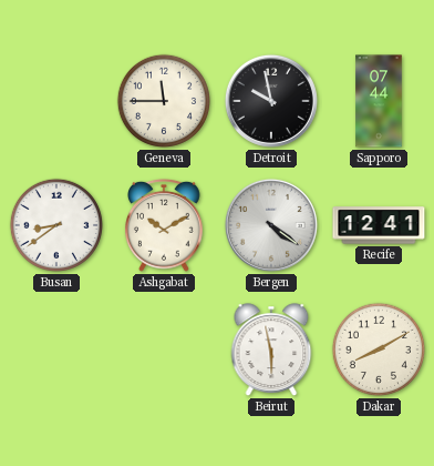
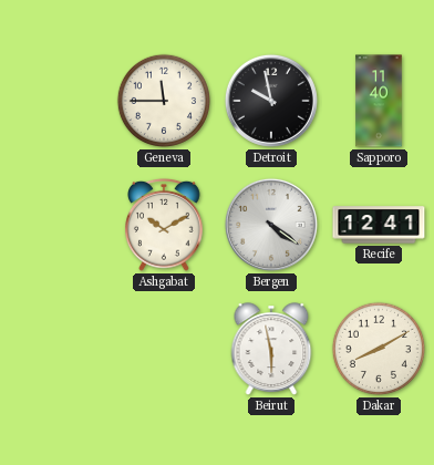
Sapporo: 07:44 -> 11:40 (379, 101)
Busan: 8:39 -> none (56, 225)
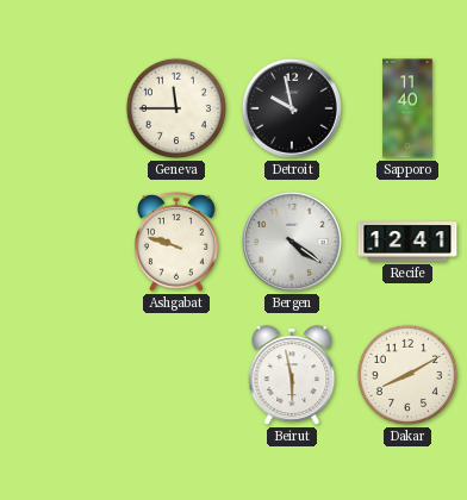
Ashgabat: 10:10 -> 9:48 (178, 242)
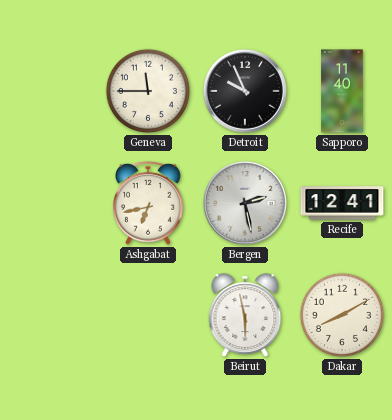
Detroit: 9:58 -> 9:56 (245, 91)
Ashgabat: 9:48 -> 6:43 (149, 203)
Bergen: 4:21 -> 2:28 (245, 203)
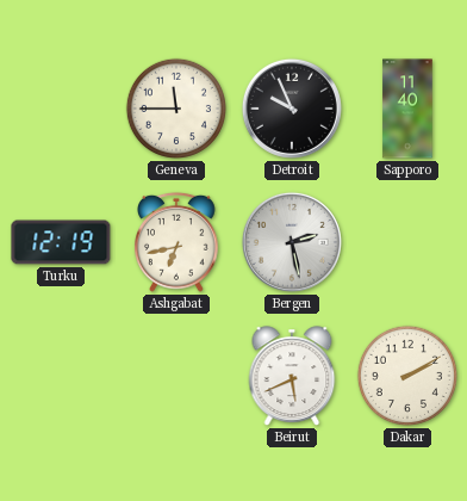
Turku: none -> 12:19 (61, 242)
Recife: 12:41 -> none (342, 203)
Beirut: 5:58 -> 5:41 (292, 376)
Dakar: 8:10 -> 2:10 (407, 376)
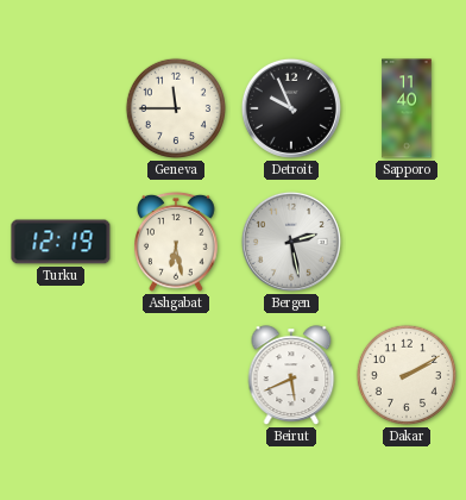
Ashgabat: 6:43 -> 6:28 (177, 242)
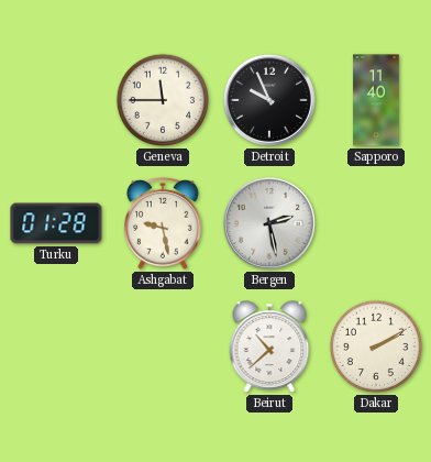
Turku: 12:19 -> 01:28 (56, 223)
Ashgabat: 6:28 -> 9:28 (164, 223)
Beirut: 5:41 -> 10:38 (269, 346)
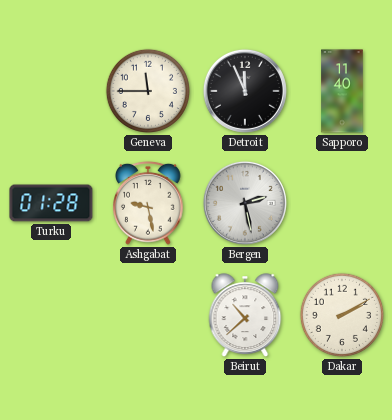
Detroit: 9:56 -> 11:56 (245, 91)
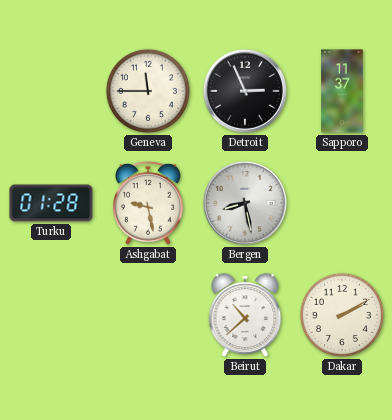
Detroit: 11:56 -> 2:56 (245, 91)
Sapporo: 11:40 -> 11:37 (342, 91)
Bergen: 2:28 -> 8:28 (245, 203)
